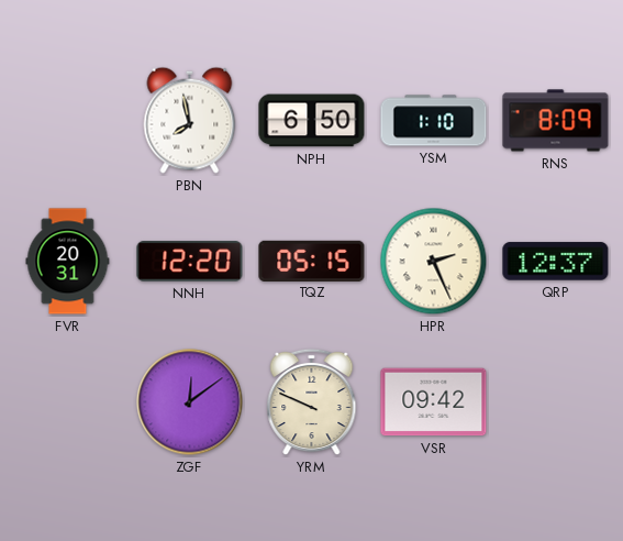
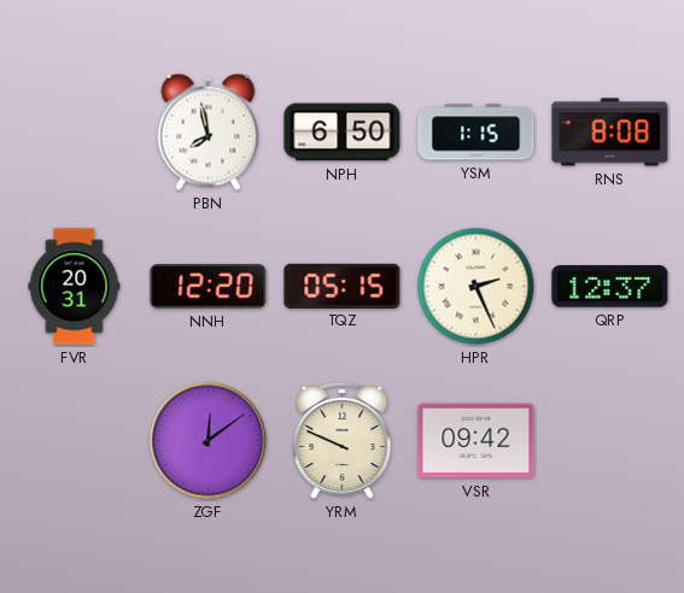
YSM: 1:10 -> 1:15 (477, 133)
RNS: 8:09 -> 8:08 (610, 133)
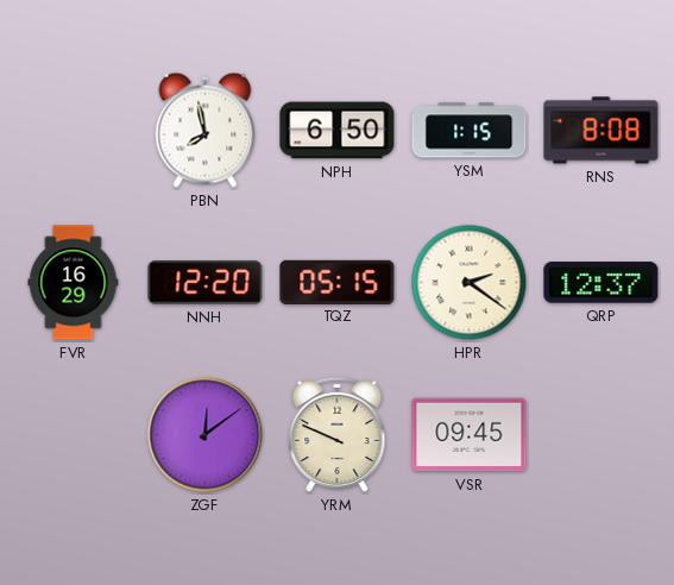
FVR: 20:31 -> 16:29 (74, 283)
HPR: 2:26 -> 2:21 (470, 283)
VSR: 09:42 -> 09:45 (470, 435)
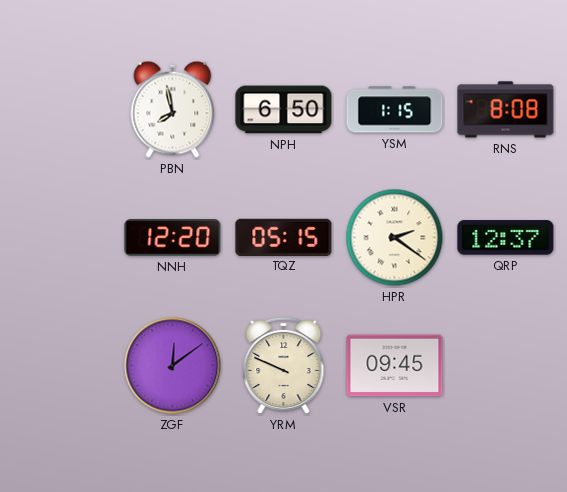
FVR: 16:29 -> none (74, 283)
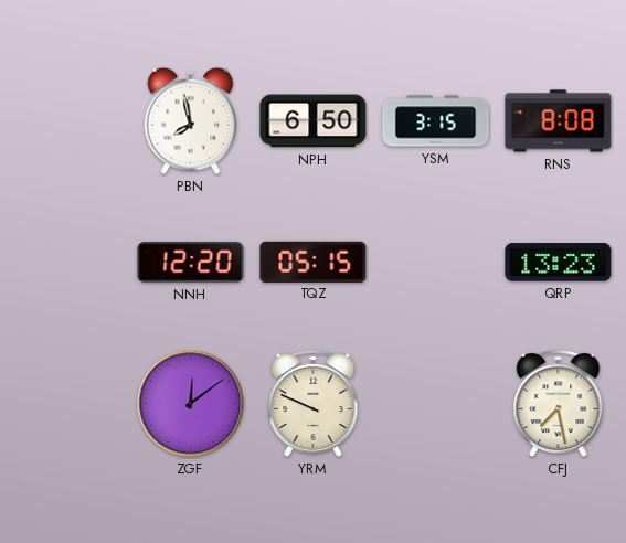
YSM: 1:15 -> 3:15 (436, 121)
HPR: 2:21 -> none (395, 238)
QRP: 12:37 -> 13:23 (559, 263)
VSR: 09:45 -> none (395, 366)
CFJ: none -> 7:28 (559, 404)
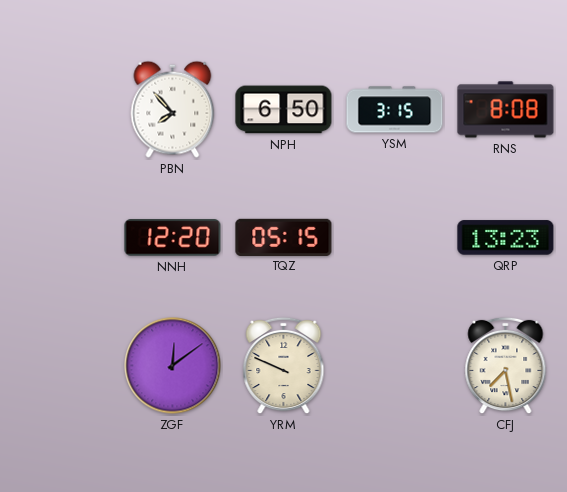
PBN: 7:58 -> 7:53 (173, 109)
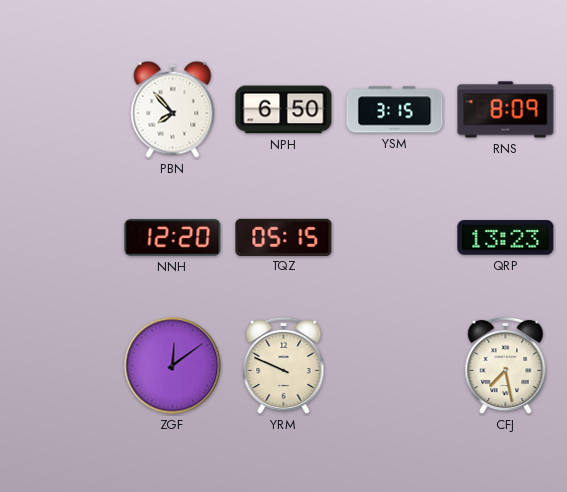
RNS: 8:08 -> 8:09 (506, 110)
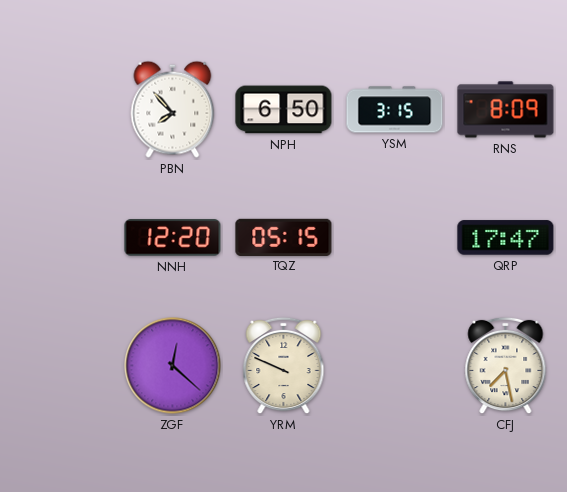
QRP: 13:23 -> 17:47 (506, 238)
ZGF: 12:09 -> 12:22 (173, 366)
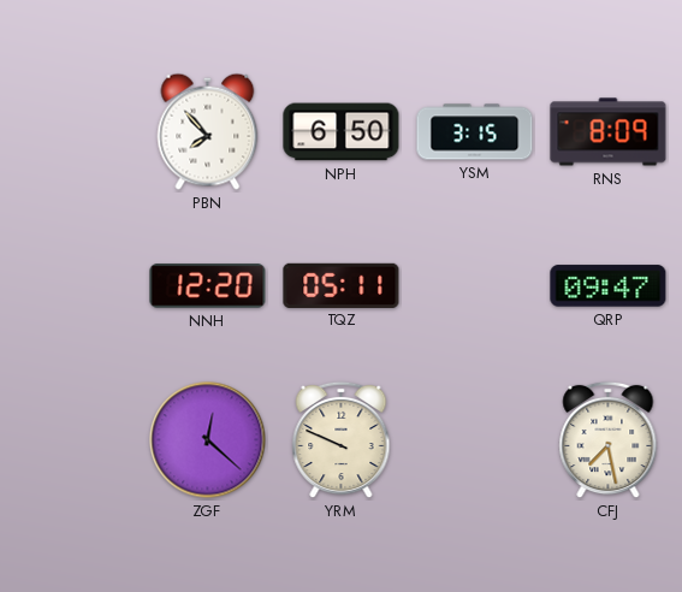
TQZ: 05:15 -> 05:11 (342, 285)
QRP: 17:47 -> 09:47 (609, 286)
